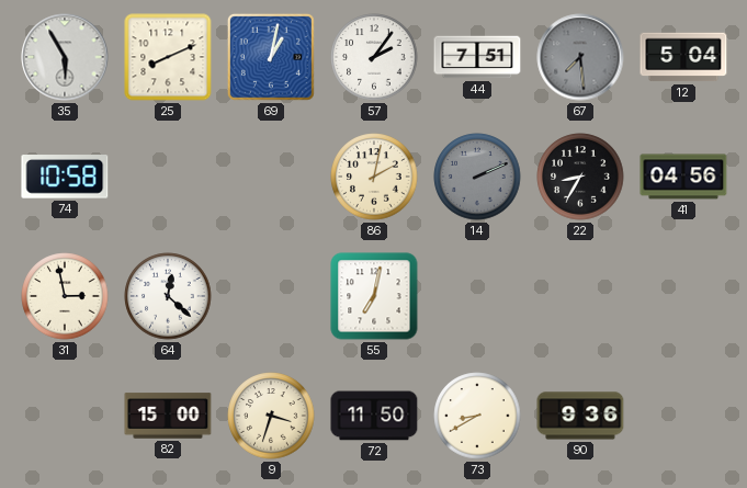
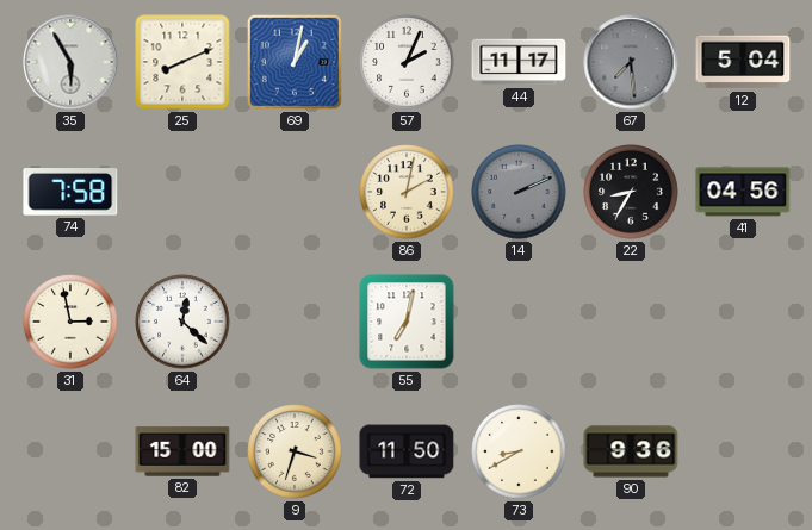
57: 2:06 -> 2:04 (407, 62)
44: 7:51 -> 11:17 (519, 62)
74: 10:58 -> 7:58 (70, 193)
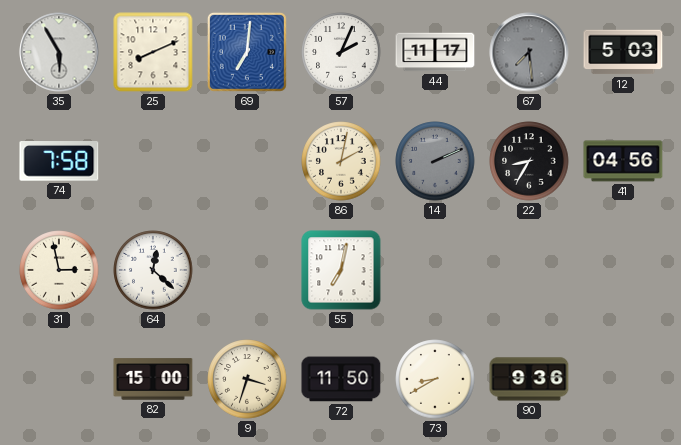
69: 1:02 -> 7:01 (247, 52)
12: 5:04 -> 5:03 (623, 52)
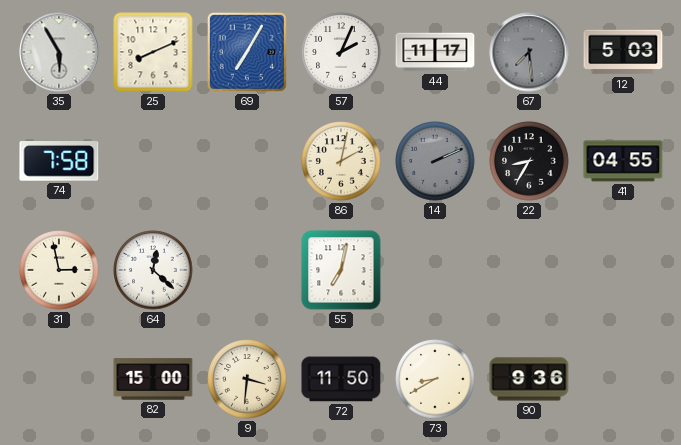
69: 7:01 -> 7:05 (247, 52)
41: 04:56 -> 04:55 (623, 161)
9: 3:33 -> 3:31 (247, 379)
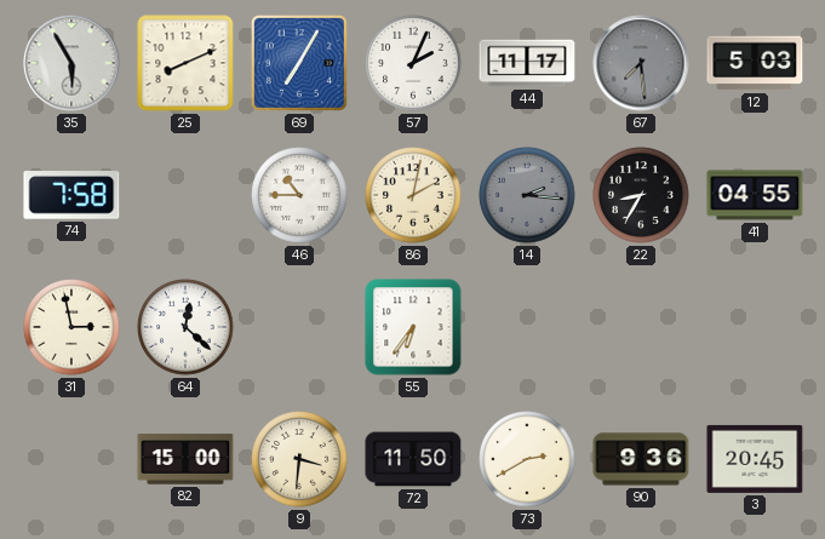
46: none -> 10:45 (299, 195)
14: 2:11 -> 2:16 (527, 195)
55: 7:02 -> 6:36 (413, 327)
73: 8:40 -> 2:40 (527, 459)
3: none -> 20:45 (755, 459)
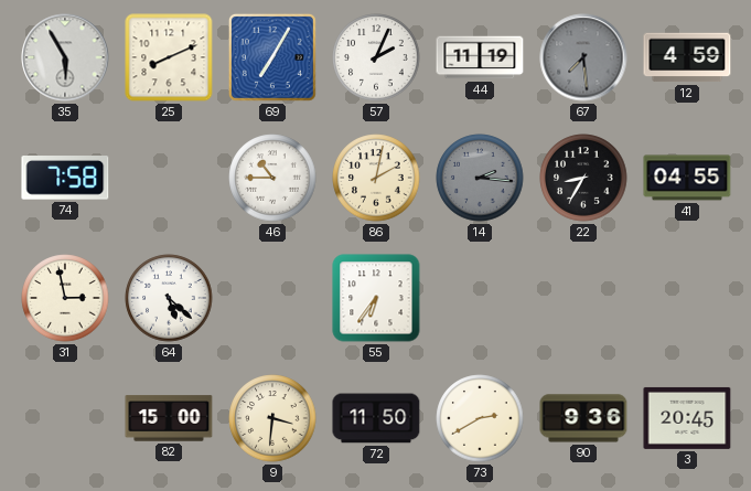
44: 11:17 -> 11:19 (480, 57)
12: 5:03 -> 4:59 (687, 57)
64: 12:22 -> 5:22 (169, 298)
